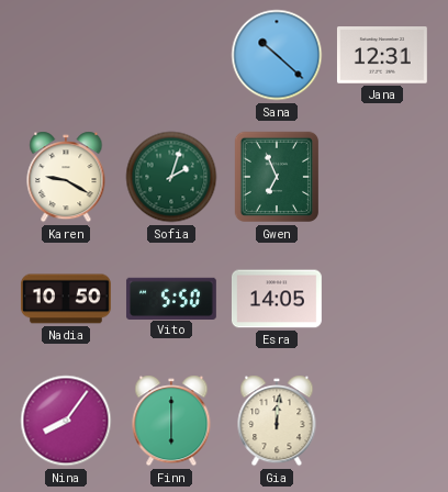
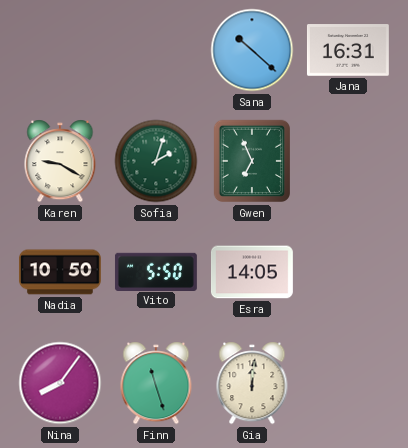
Jana: 12:31 -> 16:31 (348, 50)
Finn: 6:00 -> 11:27 (156, 383)
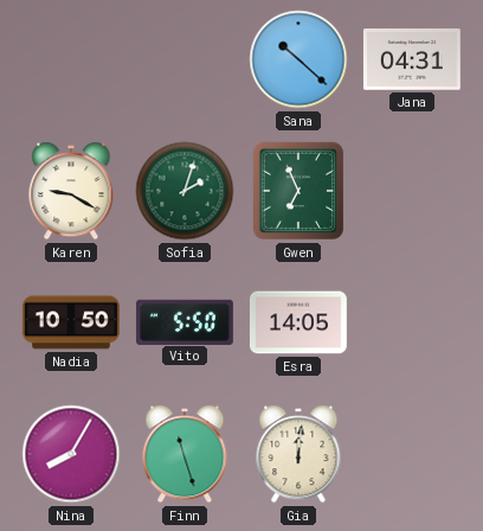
Jana: 16:31 -> 04:31 (412, 59)
Nina: 8:06 -> 8:05 (71, 454)
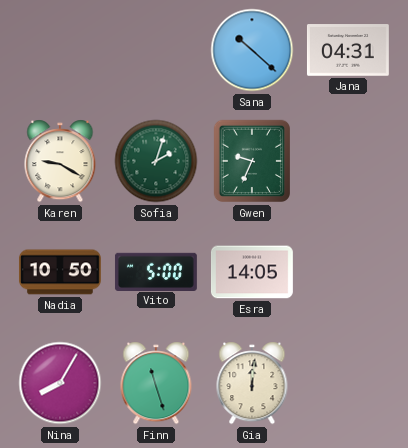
Gwen: 6:56 -> 9:34 (251, 161)
Vito: 5:50 -> 5:00 (156, 271)
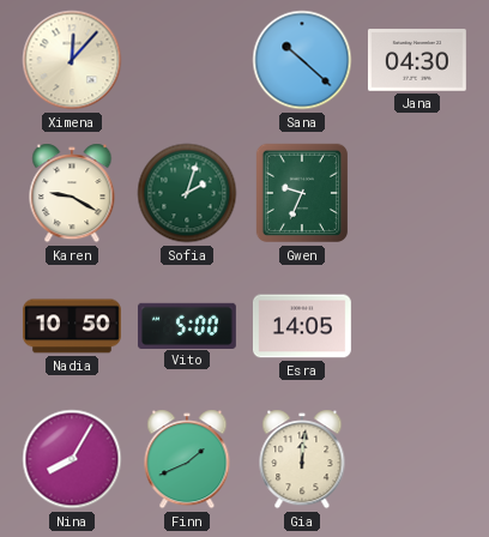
Ximena: none -> 12:07 (72, 60)
Jana: 04:31 -> 04:30 (417, 60)
Finn: 11:27 -> 1:41 (187, 459)
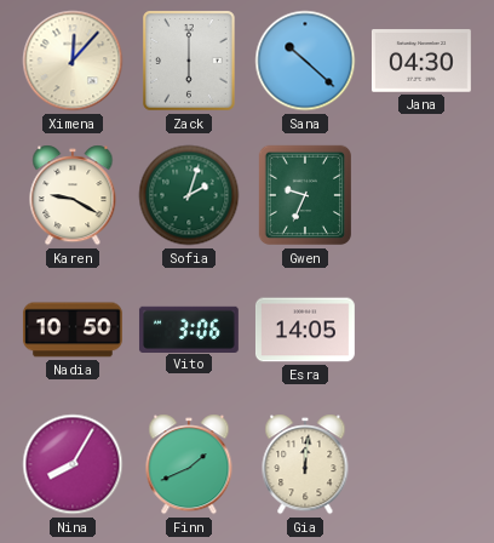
Zack: none -> 6:00 (190, 62)
Vito: 5:00 -> 3:06 (189, 328)
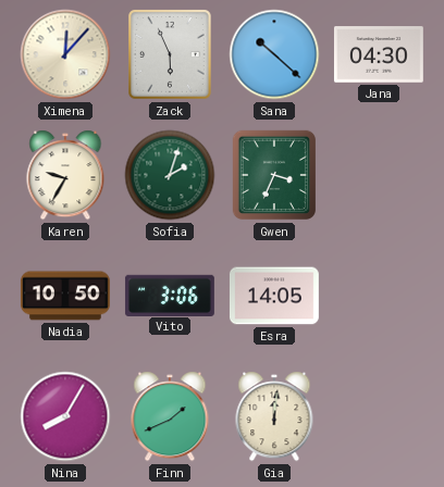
Zack: 6:00 -> 5:56 (171, 55)
Karen: 9:20 -> 9:35 (65, 175)
Gwen: 9:34 -> 3:34 (273, 175)
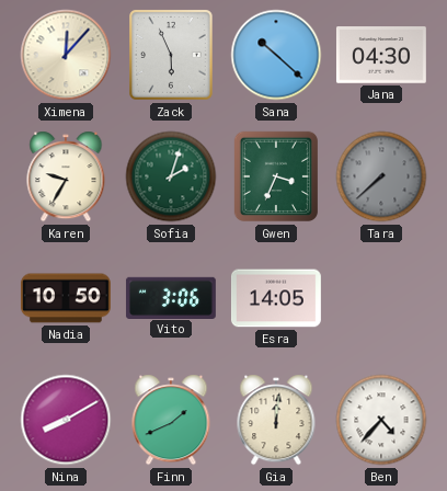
Tara: none -> 7:38 (381, 176)
Nina: 8:05 -> 8:10 (66, 420)
Ben: none -> 4:37 (381, 420)
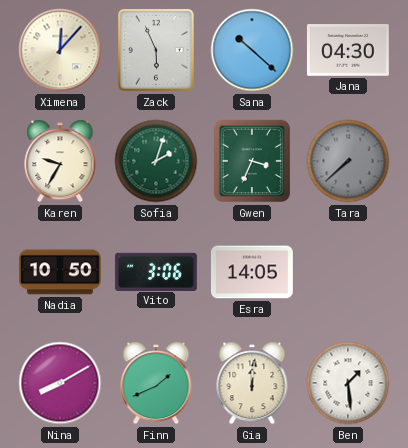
Ben: 4:37 -> 1:29 (348, 383)
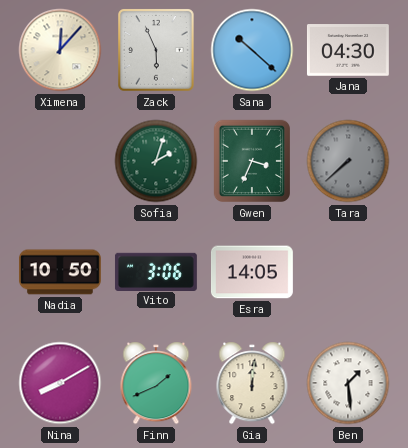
Karen: 9:35 -> none (60, 161)
